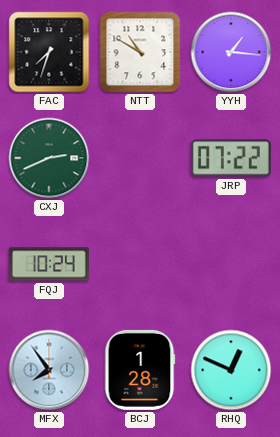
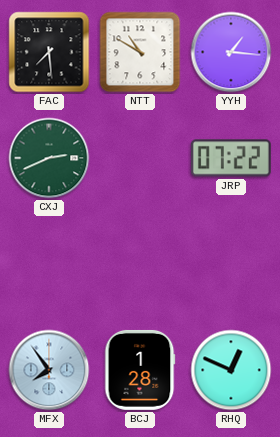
FAC: 7:33 -> 7:29 (49, 52)
FQJ: 10:24 -> none (49, 264)
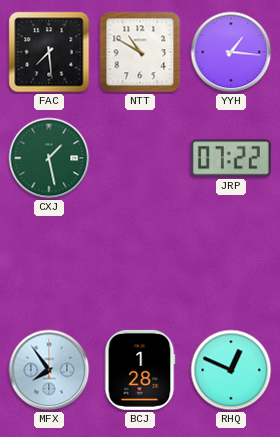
CXJ: 2:41 -> 1:28 (49, 158)
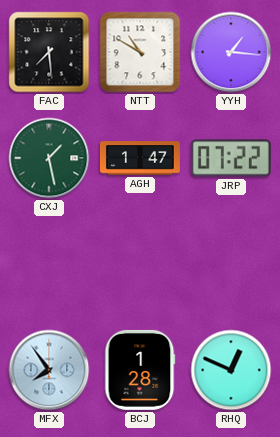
AGH: none -> 1:47 (141, 158)
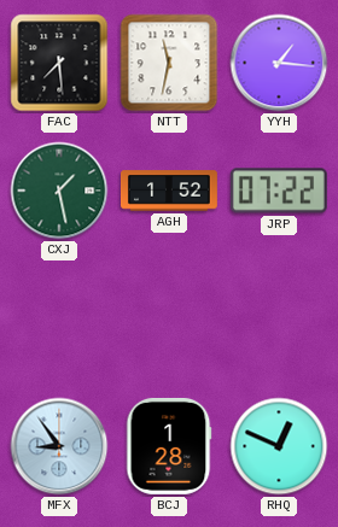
NTT: 10:50 -> 11:32 (169, 63)
AGH: 1:47 -> 1:52 (170, 191)
MFX: 7:54 -> 8:54 (59, 446)
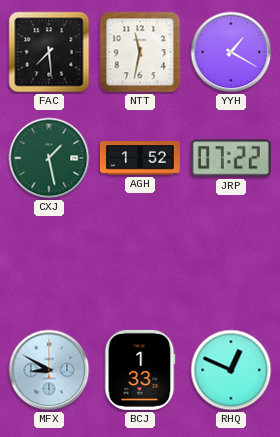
YYH: 1:16 -> 1:20 (231, 52)
MFX: 8:54 -> 8:50 (49, 370)
BCJ: 1:28 -> 1:33 (140, 370)
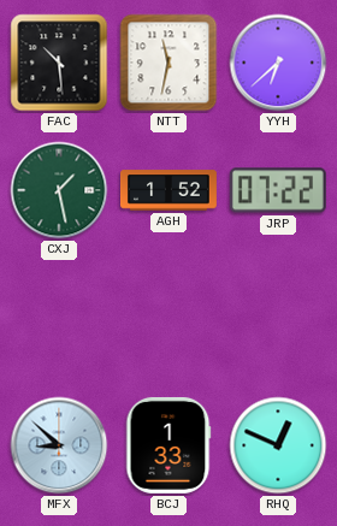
FAC: 7:29 -> 10:29 (59, 63)
YYH: 1:20 -> 6:38 (278, 63)
MFX: 8:50 -> 8:52 (59, 445)
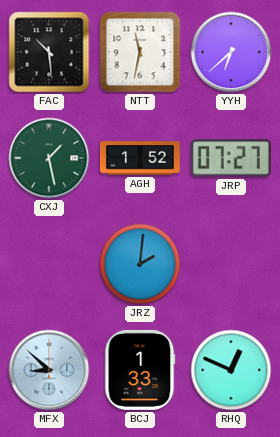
JRP: 07:22 -> 07:27 (231, 158)
JRZ: none -> 2:01 (140, 264)
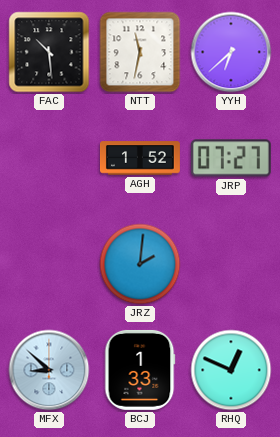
CXJ: 1:28 -> none (49, 158)
